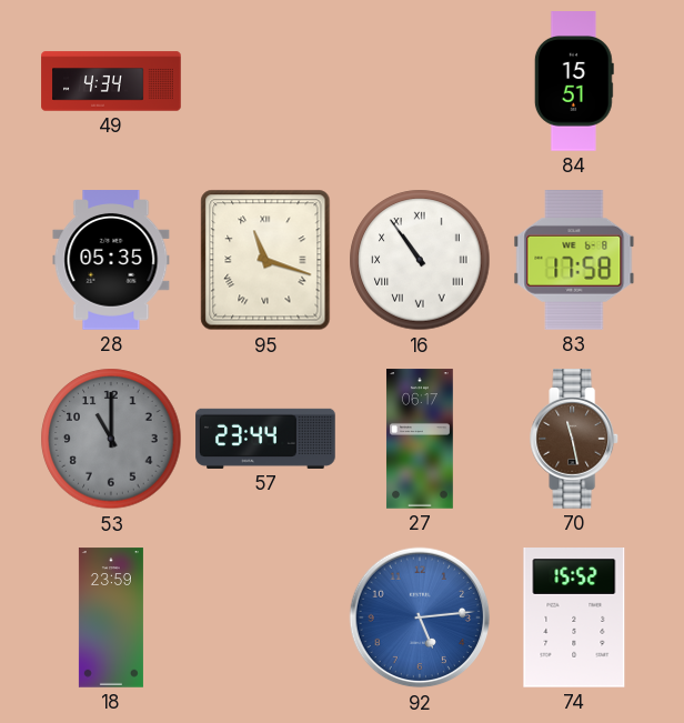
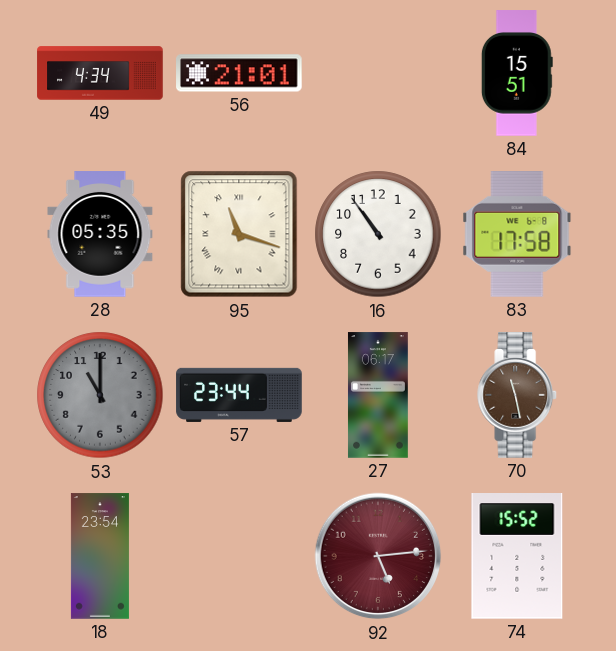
56: none -> 21:01 (239, 73)
16 numerals: Roman -> Arabic (378, 234)
18: 23:59 -> 23:54 (100, 556)
92 dial: blue -> burgundy (378, 556)
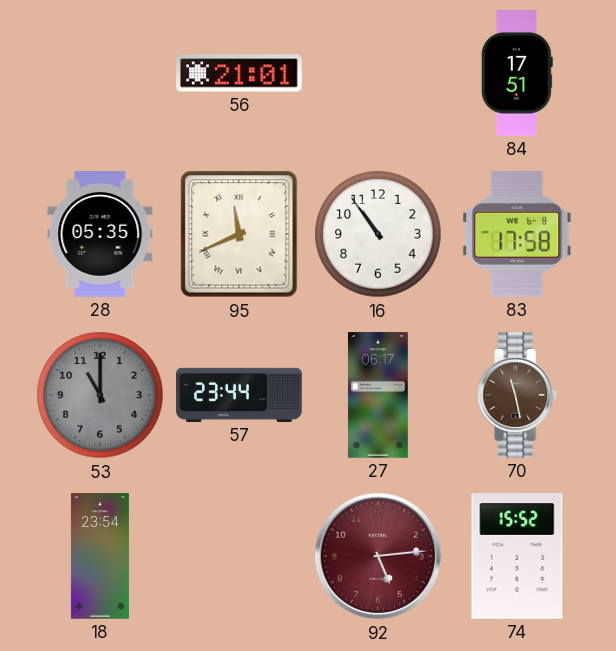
49: 4:34 -> none (100, 73)
84: 15:51 -> 17:51 (517, 73)
95: 11:18 -> 11:41 (239, 234)
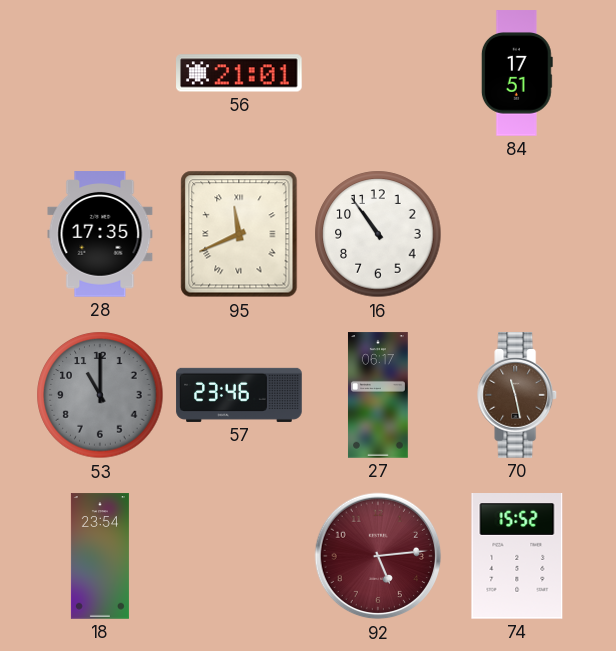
28: 05:35 -> 17:35 (100, 234)
83: 17:58 -> none (517, 235)
57: 23:44 -> 23:46 (239, 395)
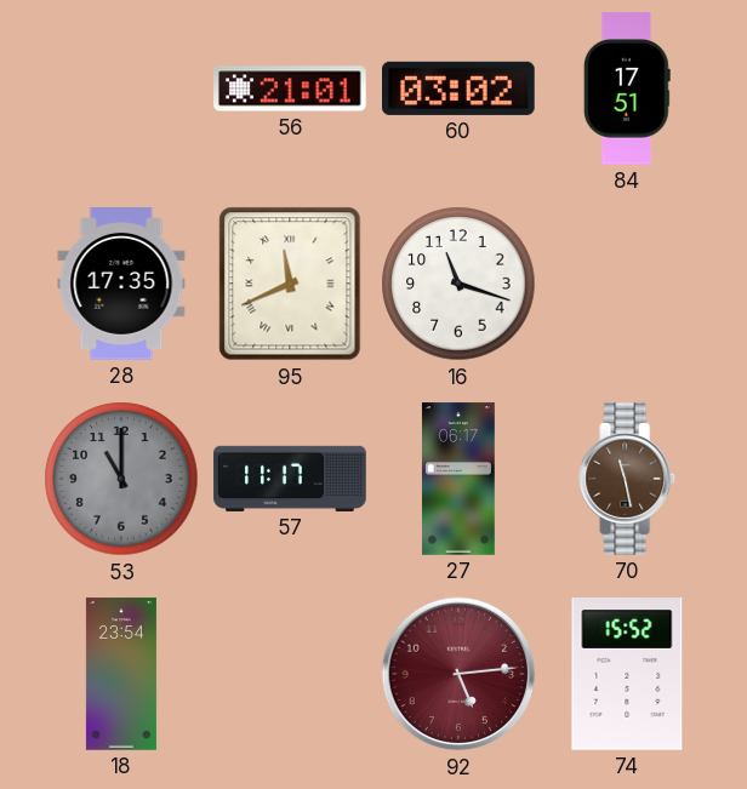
60: none -> 03:02 (460, 88)
16: 10:54 -> 11:18 (458, 284)
57: 23:46 -> 11:17 (290, 479)
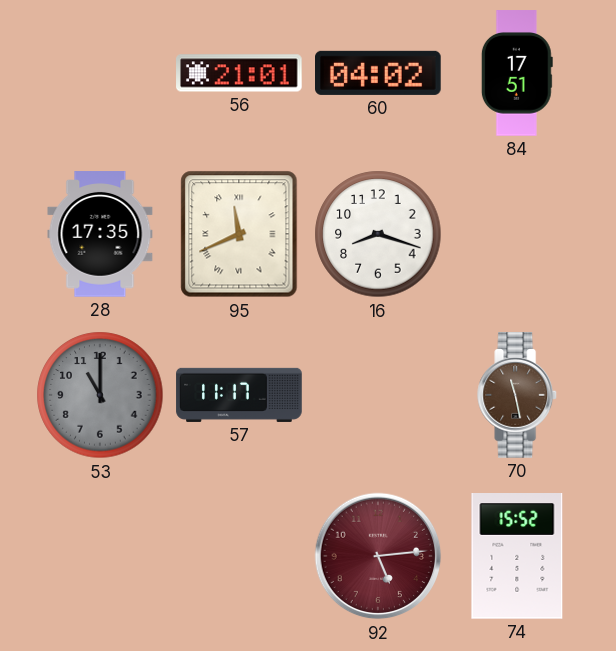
60: 03:02 -> 04:02 (379, 73)
16: 11:18 -> 8:18 (378, 234)
27: 06:17 -> none (458, 479)
18: 23:54 -> none (121, 674)
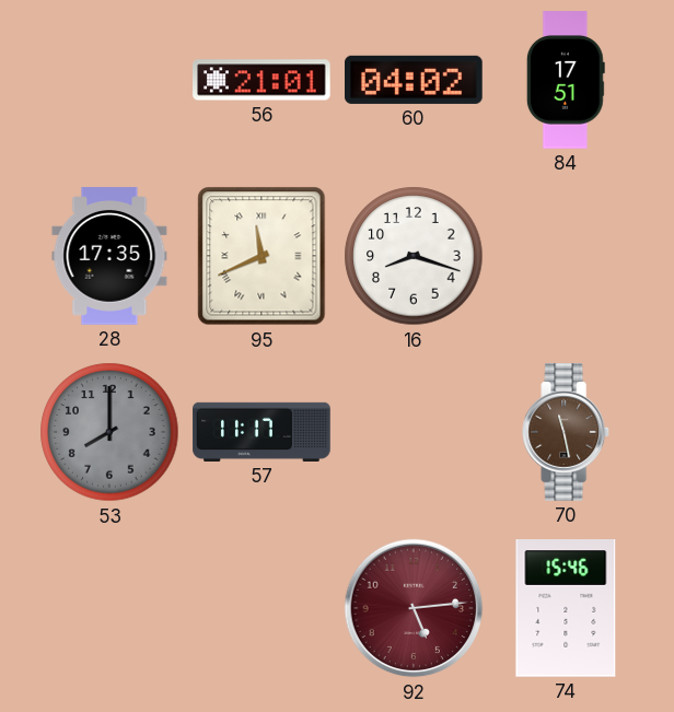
53: 11:00 -> 8:00 (109, 432)
74: 15:52 -> 15:46 (566, 609)
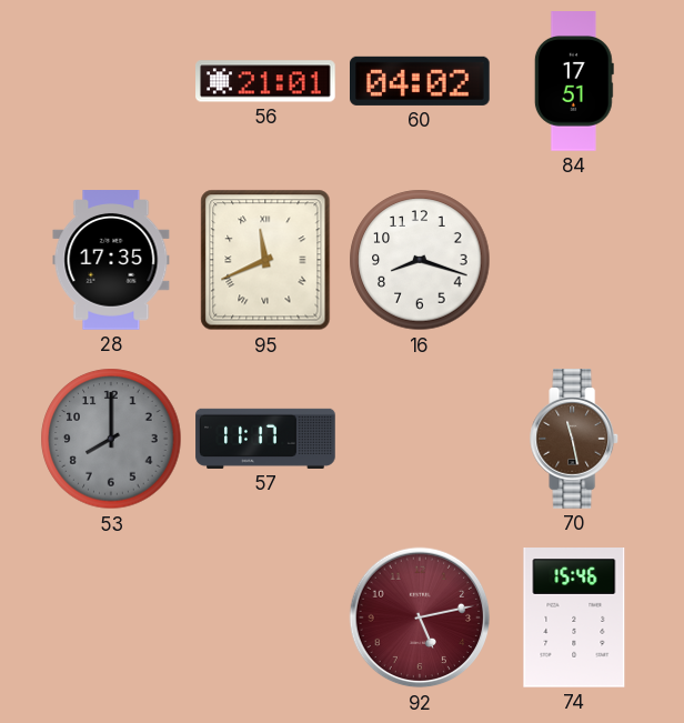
92: 5:14 -> 5:13 (420, 617)
